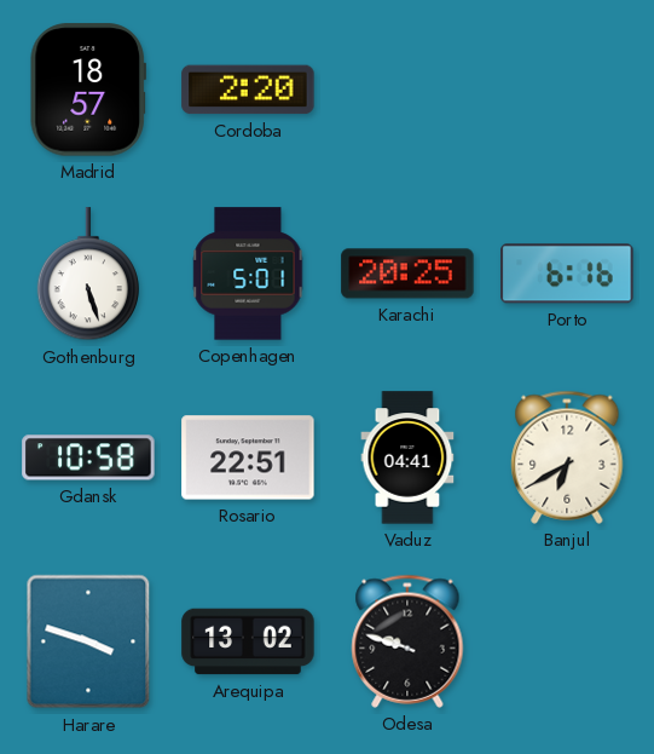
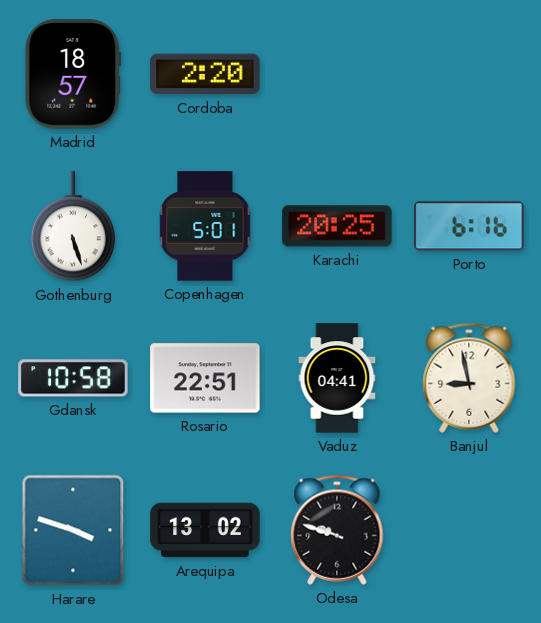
Banjul: 6:40 -> 8:58 (469, 378)
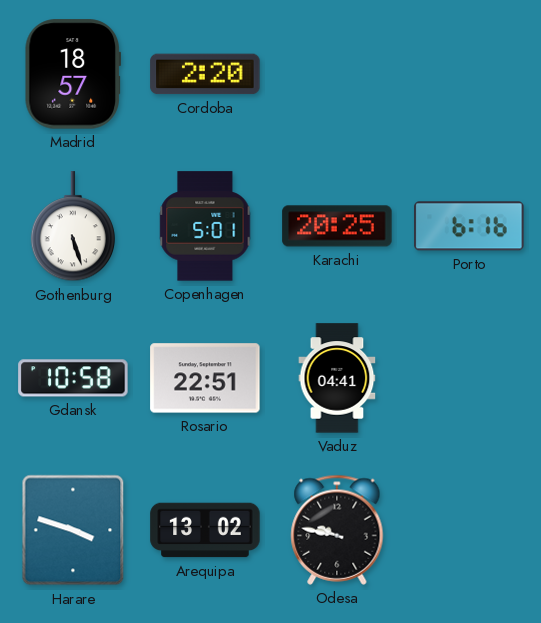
Banjul: 8:58 -> none (469, 378)
Odesa: 9:48 -> 9:47 (337, 530)
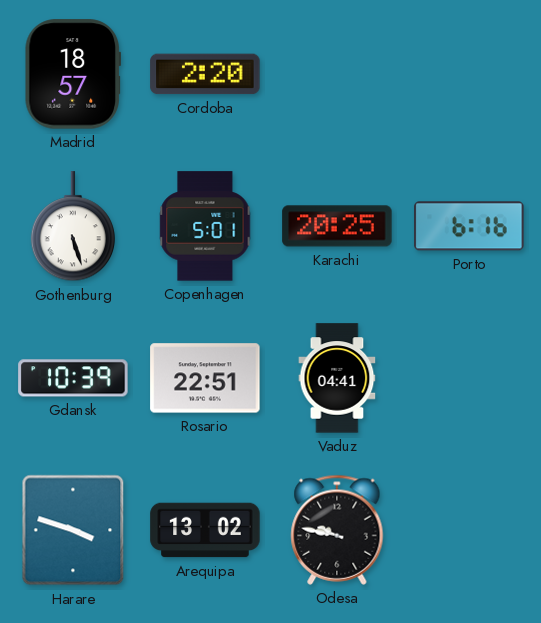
Gdansk: 10:58 -> 10:39 (73, 378)
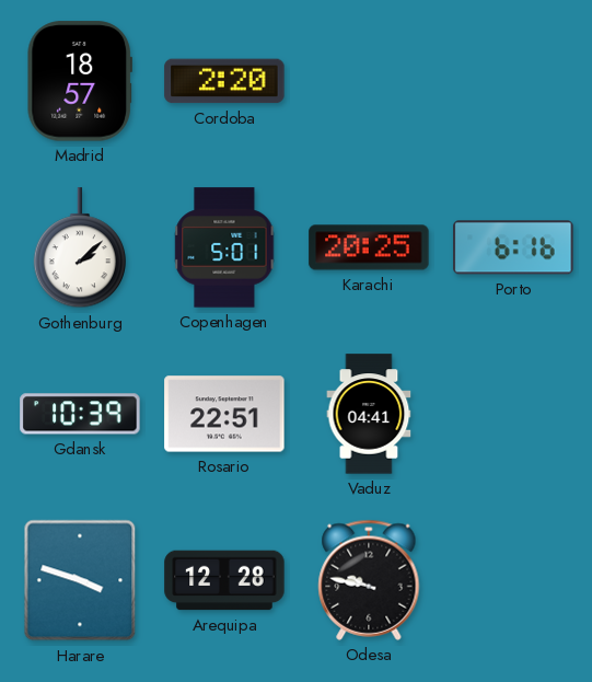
Gothenburg: 5:27 -> 2:08 (79, 248)
Arequipa: 13:02 -> 12:28 (224, 580)
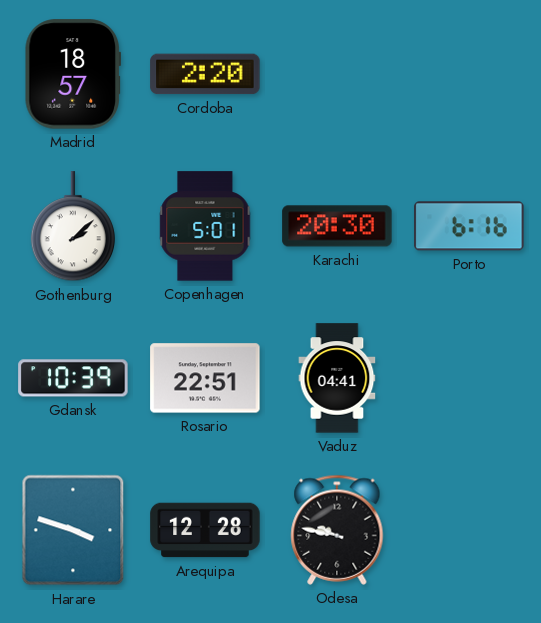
Karachi: 20:25 -> 20:30 (337, 226)
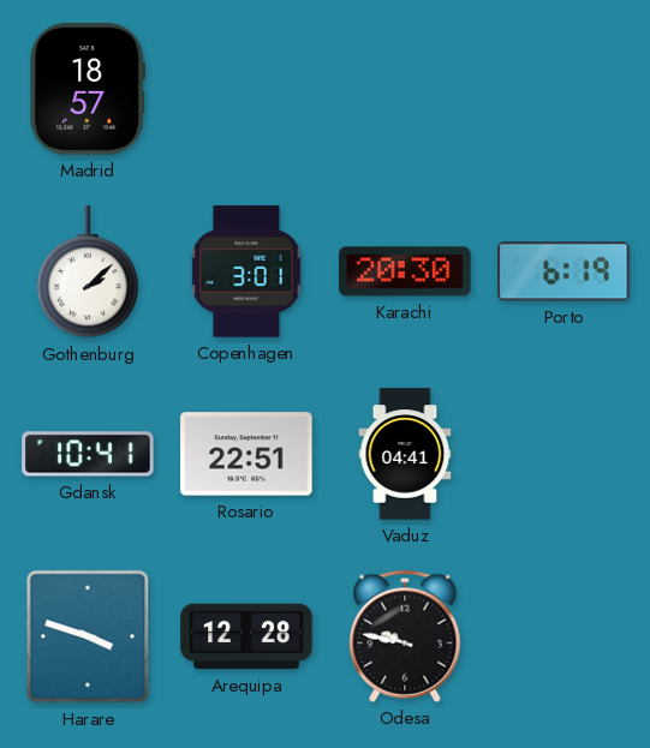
Cordoba: 2:20 -> none (205, 74)
Copenhagen: 5:01 -> 3:01 (246, 271)
Porto: 6:16 -> 6:19 (563, 271)
Gdansk: 10:39 -> 10:41 (88, 454)
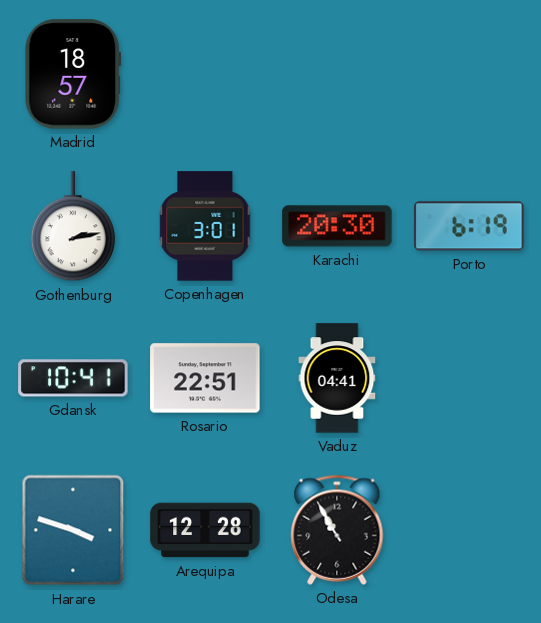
Gothenburg: 2:08 -> 2:13 (72, 227)
Odesa: 9:47 -> 10:55 (337, 530)
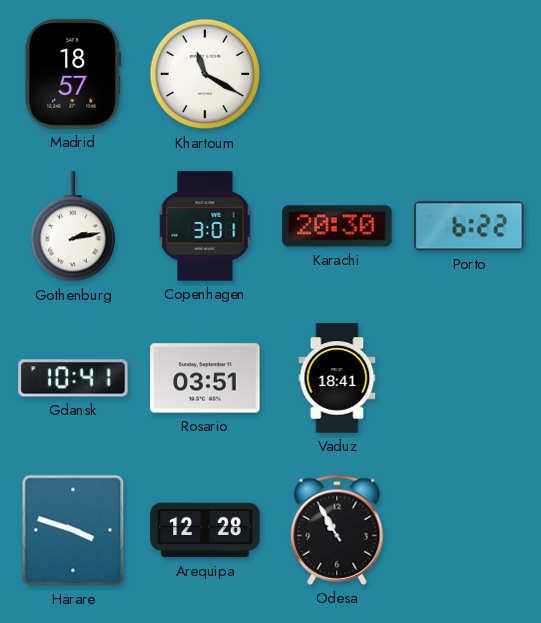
Khartoum: none -> 11:20 (205, 74)
Porto: 6:19 -> 6:22 (469, 226)
Rosario: 22:51 -> 03:51 (205, 378)
Vaduz: 04:41 -> 18:41 (337, 378)
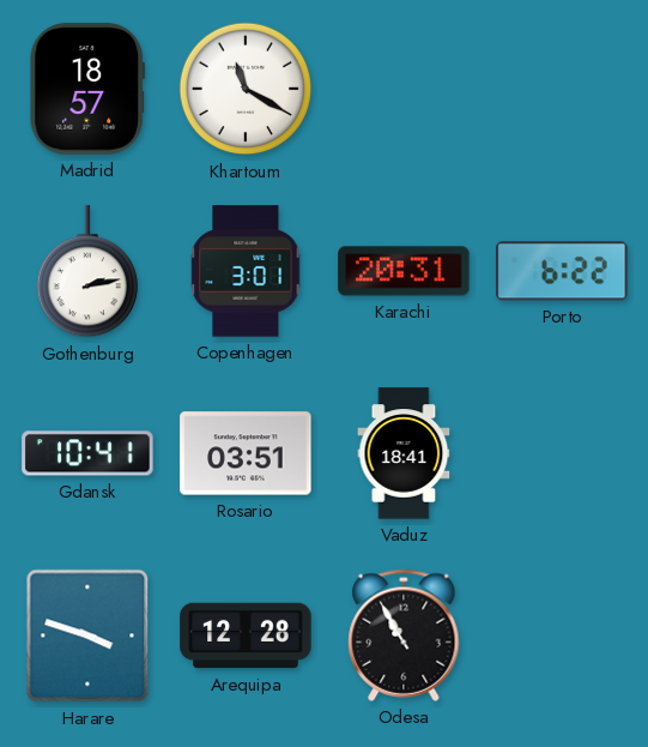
Karachi: 20:30 -> 20:31 (404, 271)
